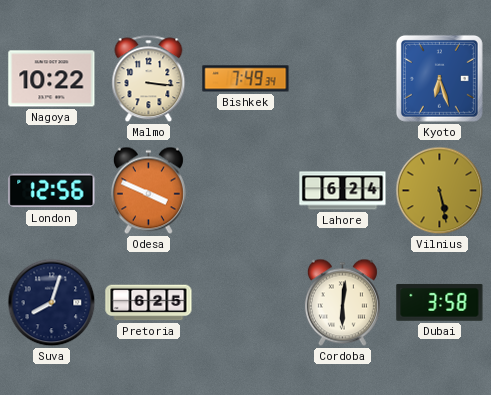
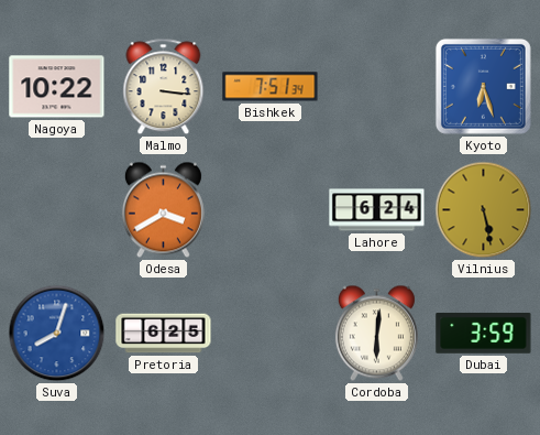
Bishkek: 7:49 -> 7:51 (271, 87)
London: 12:56 -> none (52, 191)
Odesa: 3:49 -> 3:40 (163, 210)
Suva dial: navy -> blue (57, 334)
Dubai: 3:58 -> 3:59 (484, 333)
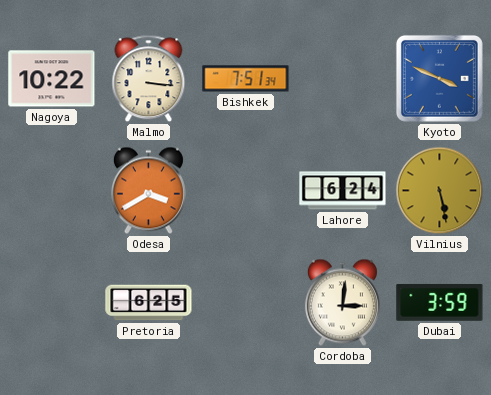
Kyoto: 6:27 -> 3:49 (439, 78)
Suva: 8:03 -> none (57, 334)
Cordoba: 6:01 -> 3:01 (342, 303)
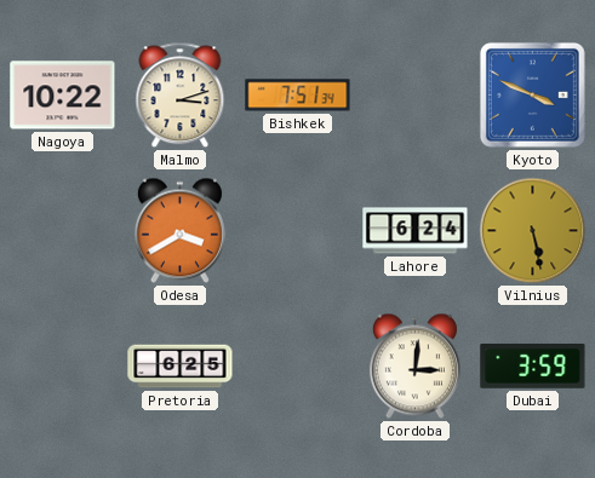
Malmo: 3:16 -> 3:12 (181, 96)
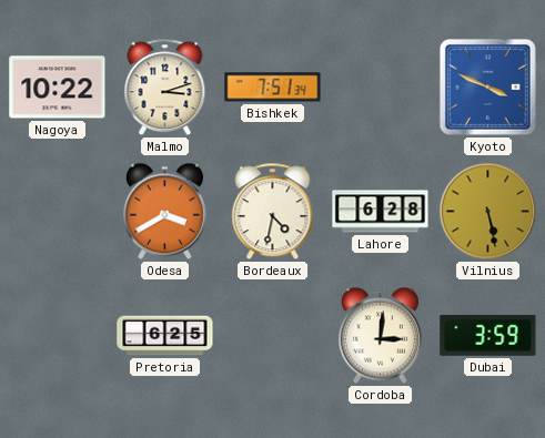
Bordeaux: none -> 4:32 (273, 212)
Lahore: 6:24 -> 6:28 (381, 212)
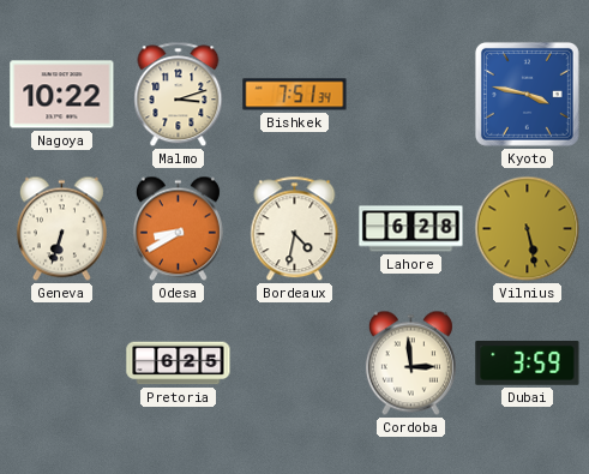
Kyoto: 3:49 -> 3:47 (527, 94)
Geneva: none -> 6:33 (61, 229)
Odesa: 3:40 -> 8:40 (178, 229)
Cordoba: 3:01 -> 2:59 (410, 364)
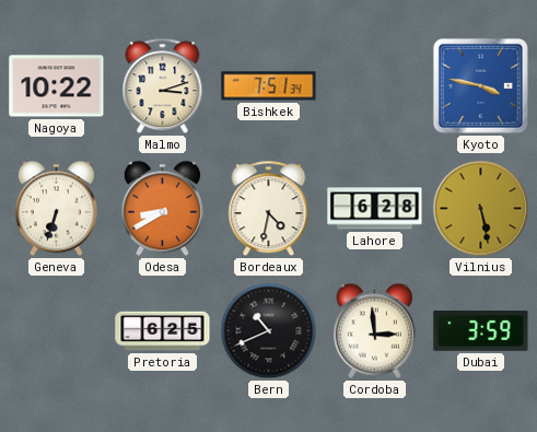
Bern: none -> 10:41 (269, 331)
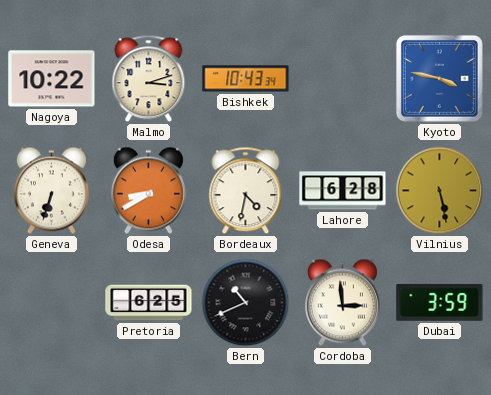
Bishkek: 7:51 -> 10:43 (246, 79)
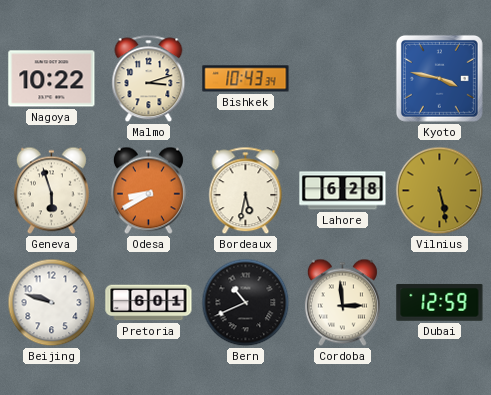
Geneva: 6:33 -> 5:57 (51, 191)
Bordeaux: 4:32 -> 5:32 (246, 191)
Beijing: none -> 9:48 (52, 303)
Pretoria: 6:25 -> 6:01 (149, 303)
Dubai: 3:59 -> 12:59 (440, 302)
